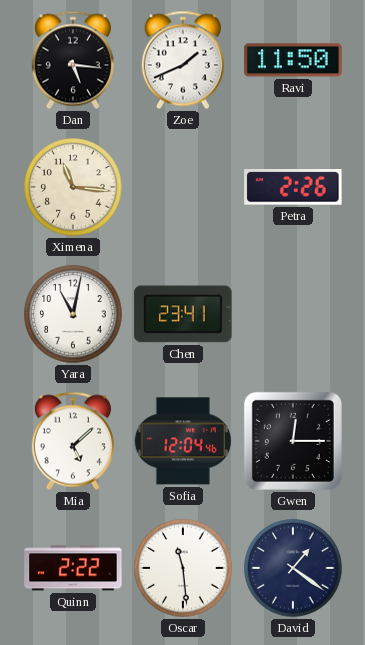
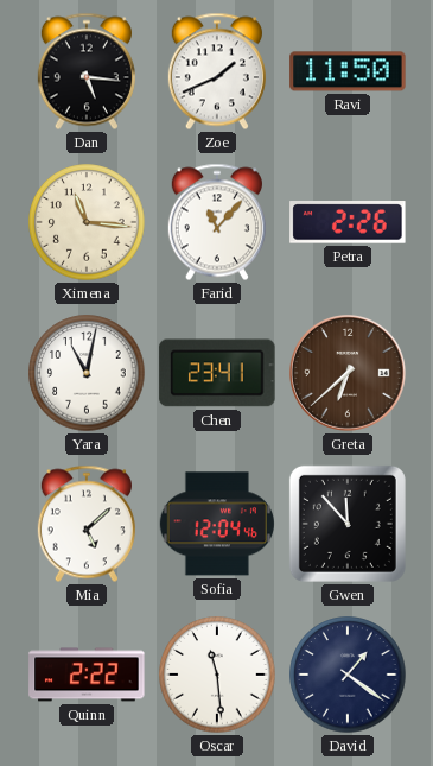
Farid: none -> 11:07 (217, 222)
Greta: none -> 6:38 (349, 374)
Gwen: 12:15 -> 11:53 (348, 524)
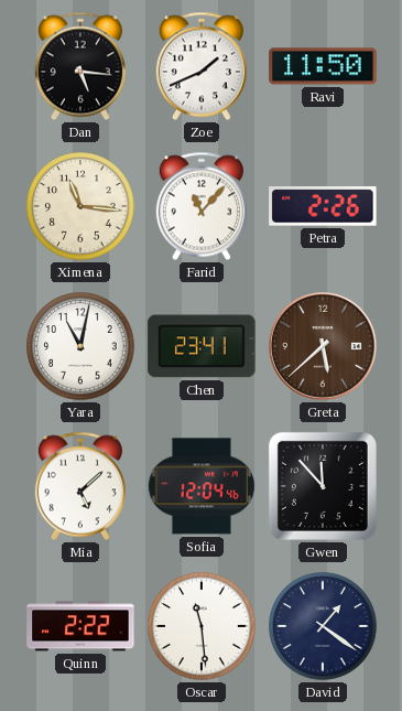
Greta: 6:38 -> 5:38 (324, 347)
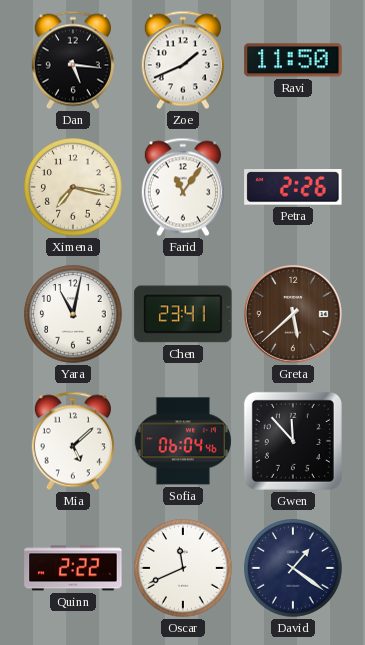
Ximena: 11:16 -> 7:17 (73, 187)
Farid: 11:07 -> 11:06 (183, 187)
Sofia: 12:04 -> 06:04 (183, 441)
Oscar: 11:29 -> 11:41 (183, 568)
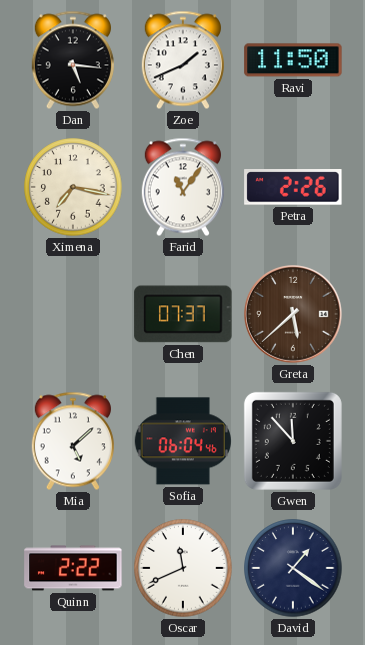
Yara: 11:02 -> none (73, 314)
Chen: 23:41 -> 07:37 (183, 314)
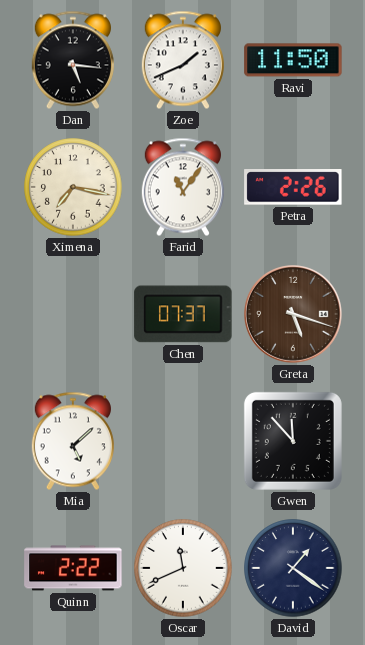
Greta: 5:38 -> 5:18 (294, 315)
Sofia: 06:04 -> none (183, 441)
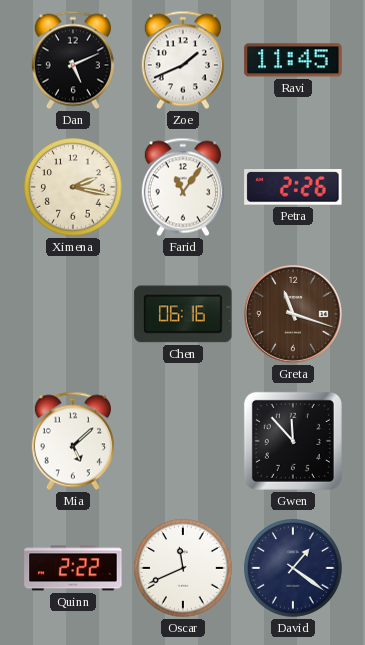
Dan: 5:16 -> 5:11 (73, 60)
Ravi: 11:50 -> 11:45 (293, 60)
Ximena: 7:17 -> 2:17 (73, 187)
Chen: 07:37 -> 06:16 (183, 314)
Greta: 5:18 -> 11:18 (294, 315)
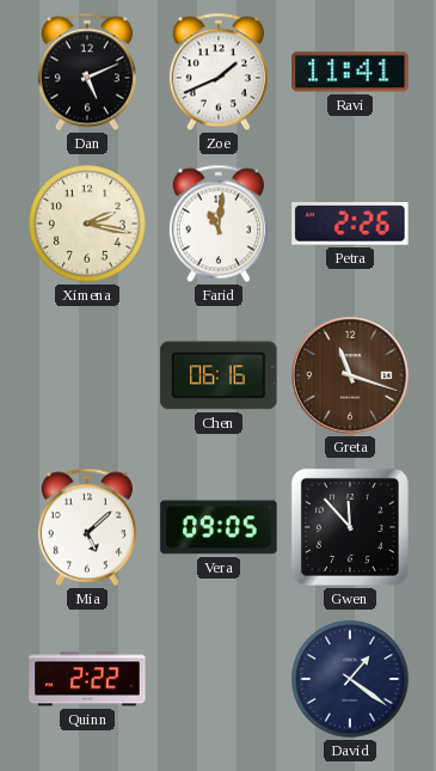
Ravi: 11:45 -> 11:41 (350, 72)
Farid: 11:06 -> 11:01 (219, 224)
Vera: none -> 09:05 (219, 527)
Oscar: 11:41 -> none (183, 568)
